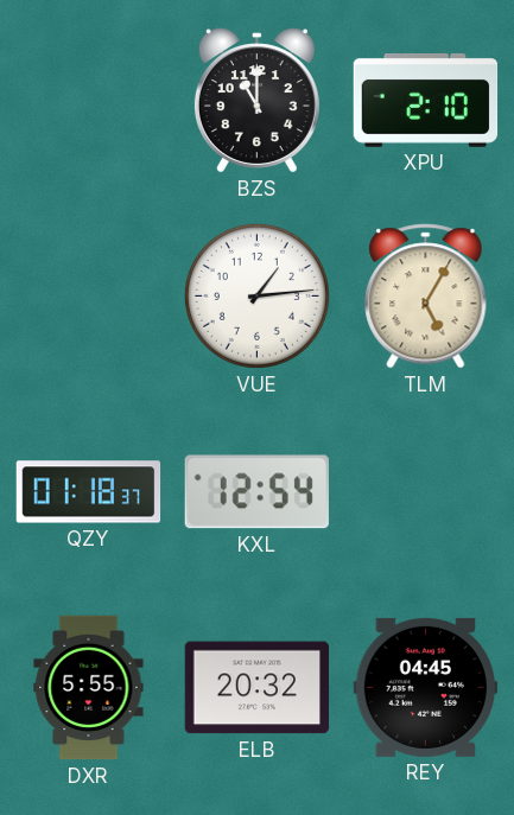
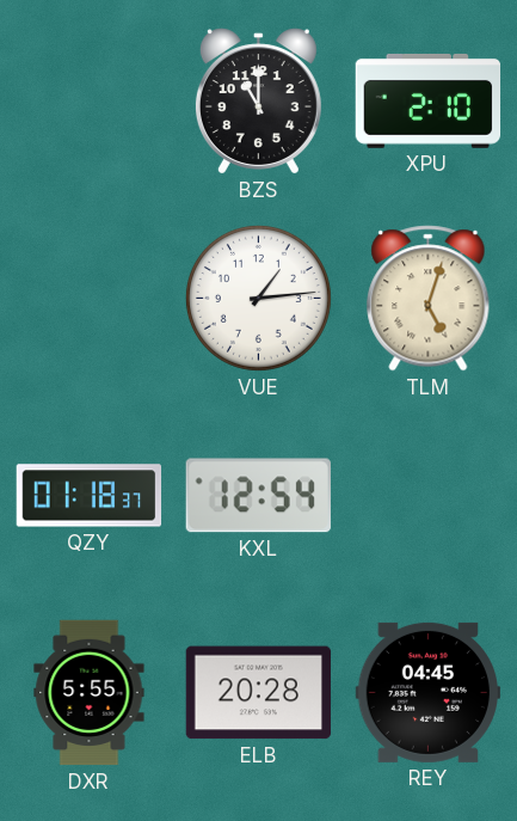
TLM: 5:05 -> 5:03 (429, 299)
ELB: 20:32 -> 20:28 (258, 693)
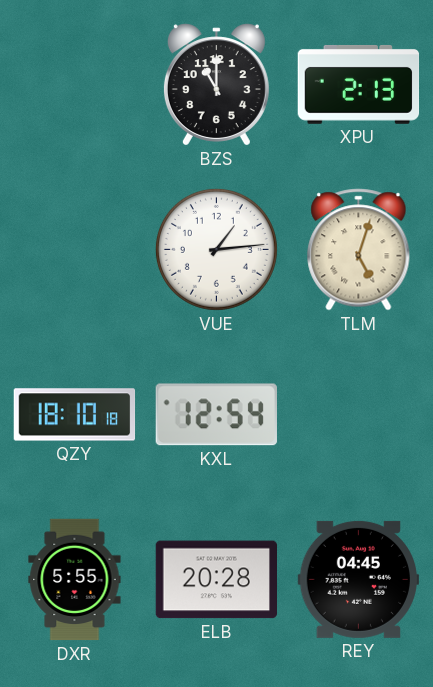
XPU: 2:10 -> 2:13 (359, 84)
QZY: 01:18 -> 18:10 (75, 415)
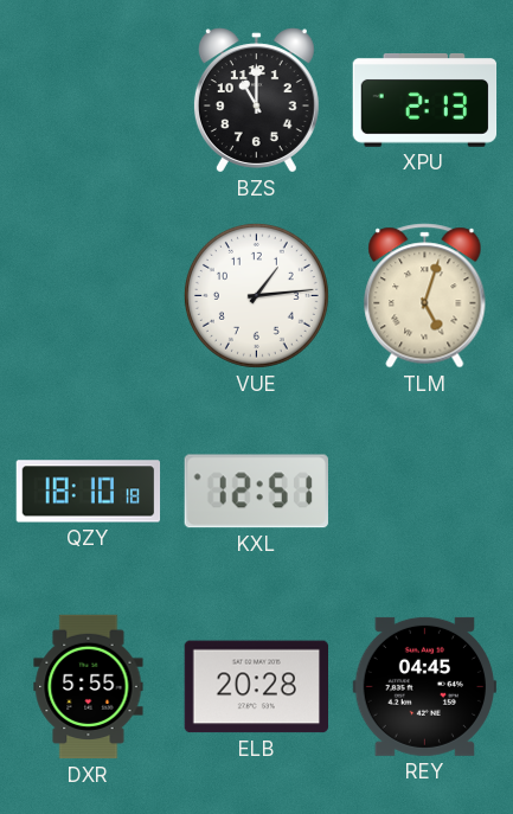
KXL: 12:54 -> 12:51 (256, 492)
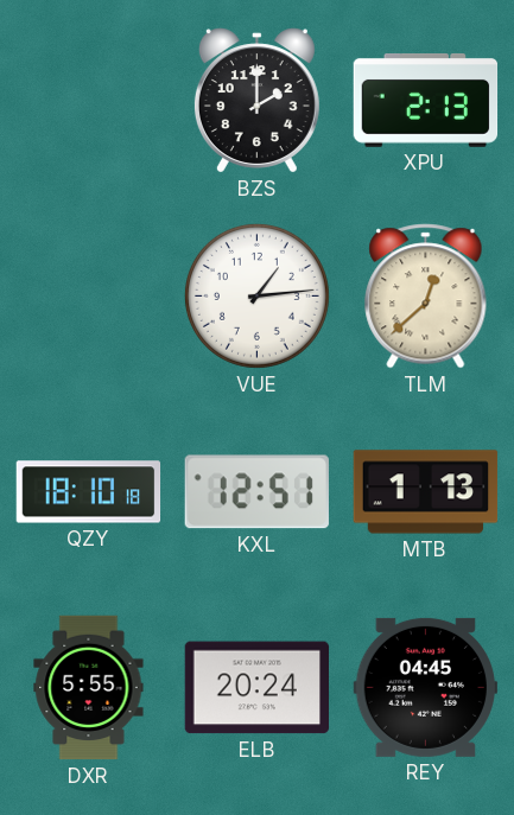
BZS: 11:00 -> 2:00 (256, 101)
TLM: 5:03 -> 12:38 (426, 297)
MTB: none -> 1:13 (426, 492)
ELB: 20:28 -> 20:24 (256, 688)
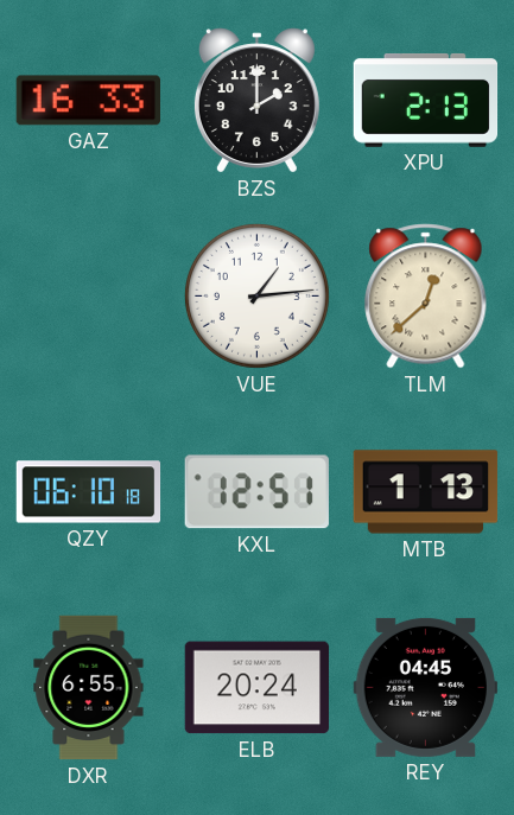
GAZ: none -> 16:33 (88, 101)
QZY: 18:10 -> 06:10 (89, 492)
DXR: 5:55 -> 6:55 (89, 688)
